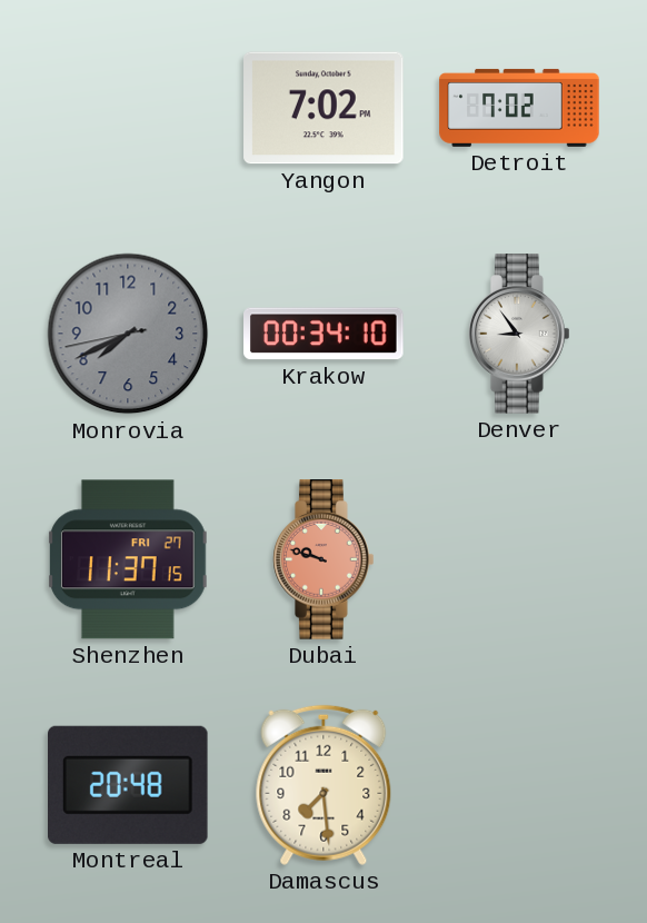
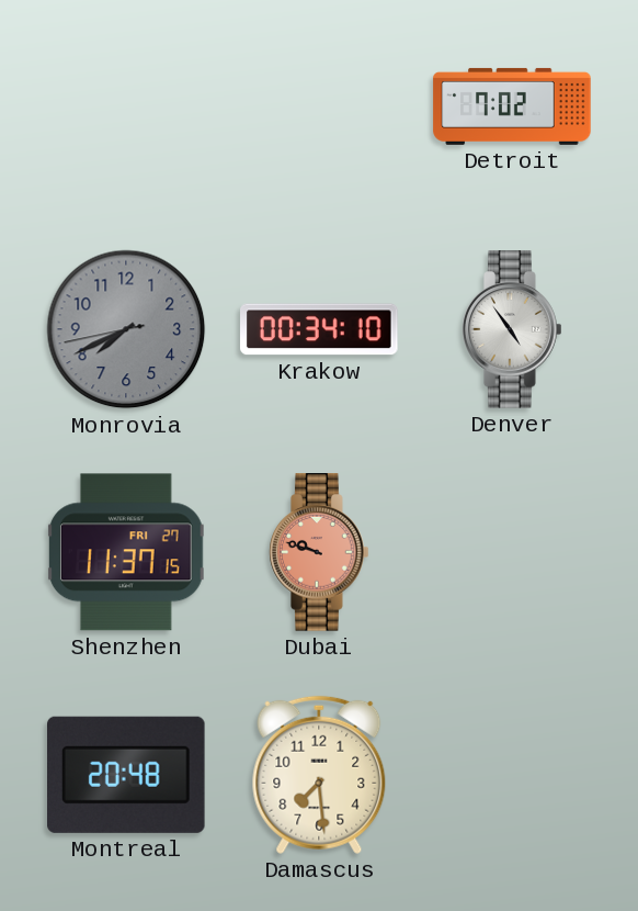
Yangon: 7:02 -> none (323, 108)
Denver: 8:54 -> 4:54 (512, 329)
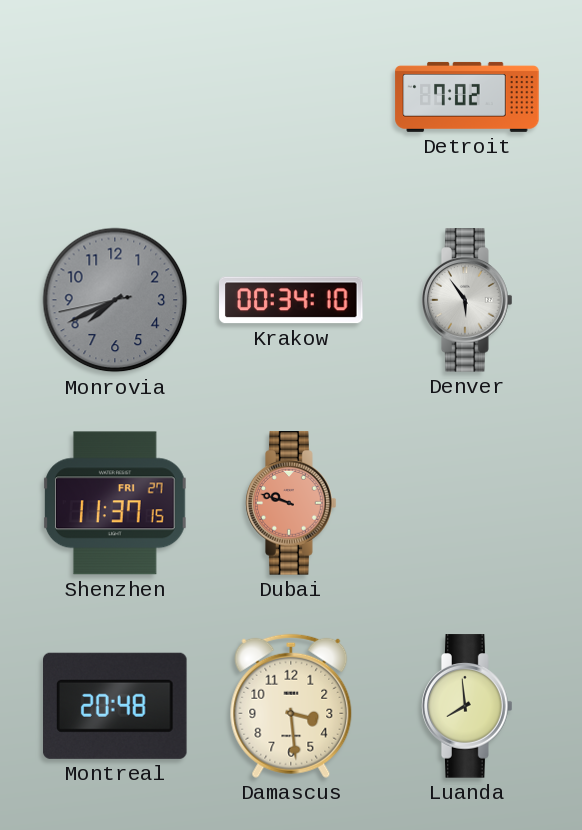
Denver: 4:54 -> 5:54 (467, 300)
Damascus: 7:29 -> 3:29 (291, 706)
Luanda: none -> 7:59 (467, 706)
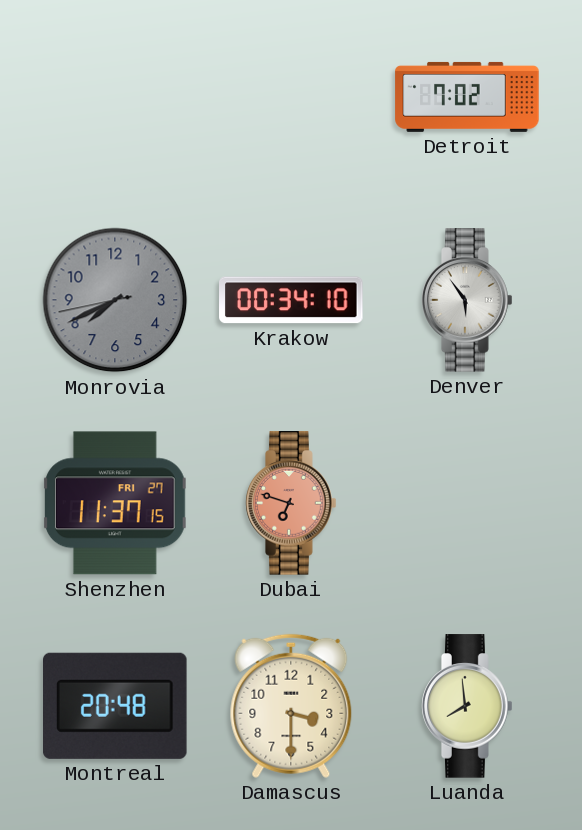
Dubai: 9:48 -> 6:48 (291, 503)
Damascus: 3:29 -> 3:30 (291, 706)
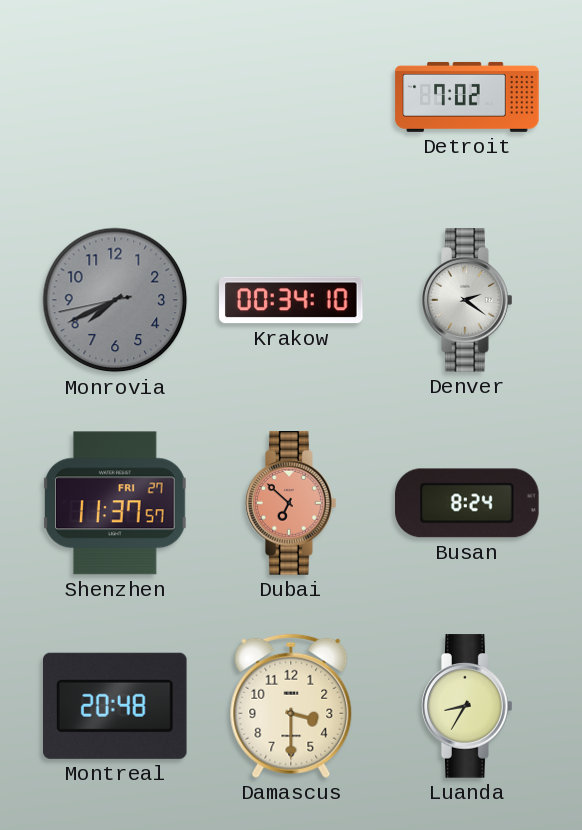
Denver: 5:54 -> 2:21 (467, 300)
Shenzhen: 11:37:15 -> 11:37:57 (115, 503)
Dubai: 6:48 -> 6:52 (291, 503)
Busan: none -> 8:24 (467, 503)
Luanda: 7:59 -> 8:35 (467, 706)
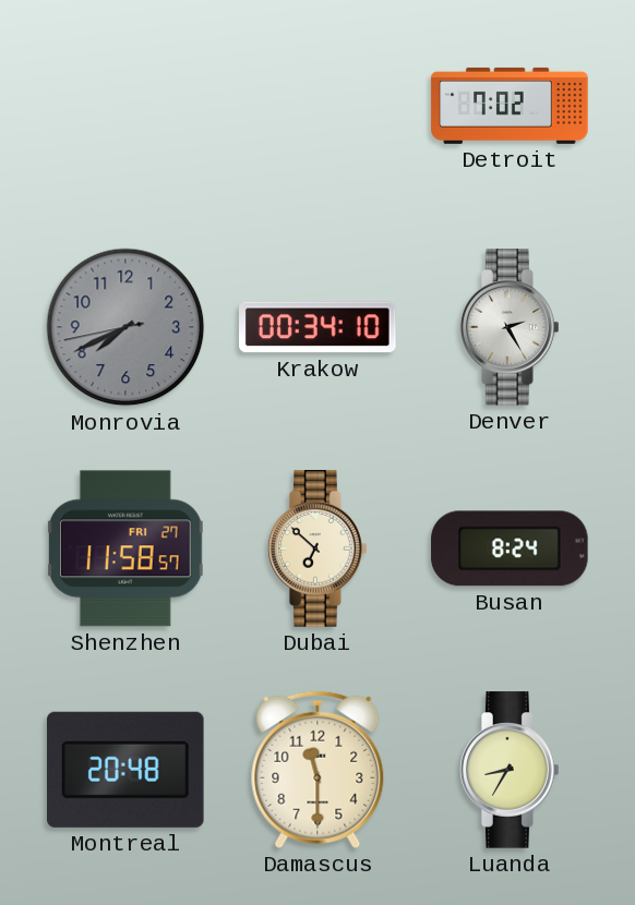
Denver: 2:21 -> 2:25 (510, 327)
Shenzhen: 11:37 -> 11:58 (125, 548)
Dubai dial: salmon -> cream (317, 548)
Damascus: 3:30 -> 11:30 (317, 770)
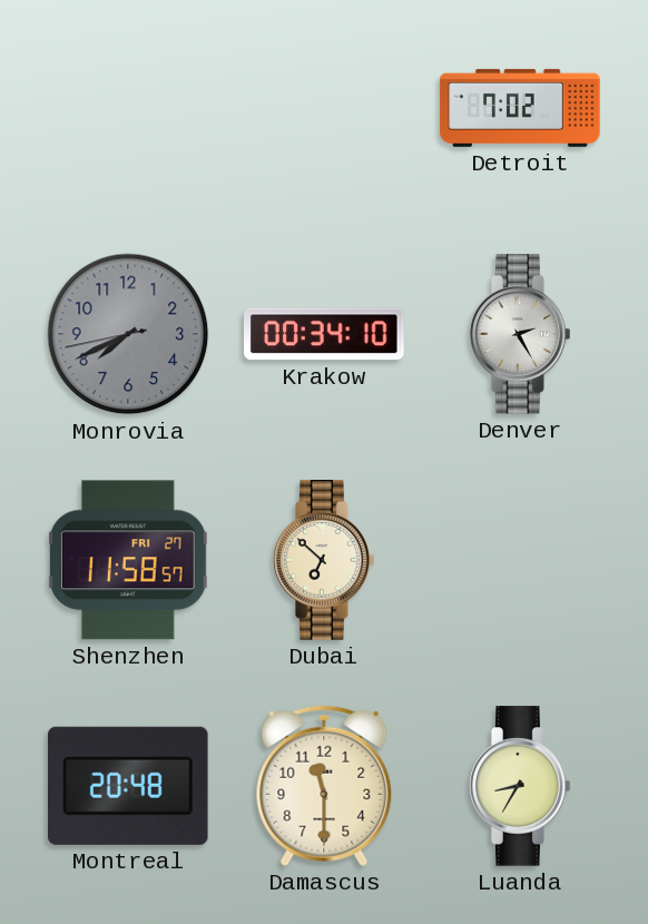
Busan: 8:24 -> none (510, 548)
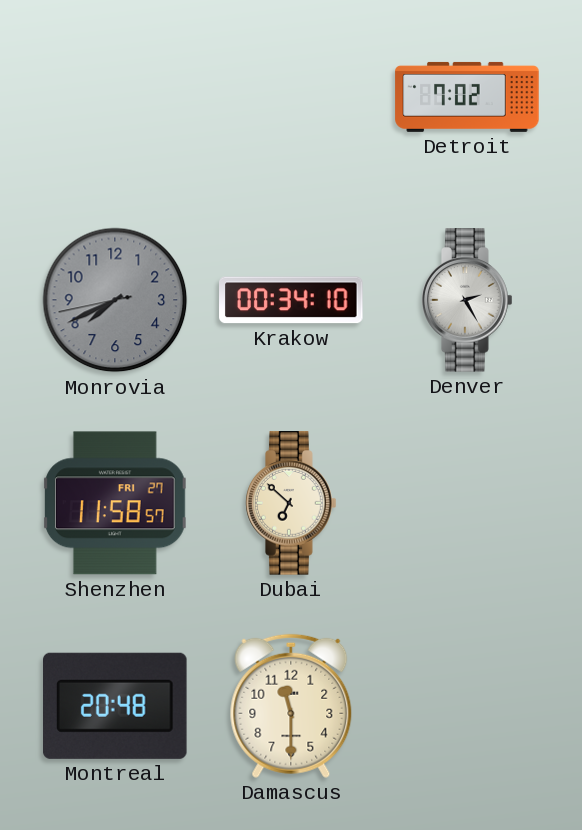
Luanda: 8:35 -> none (520, 786)
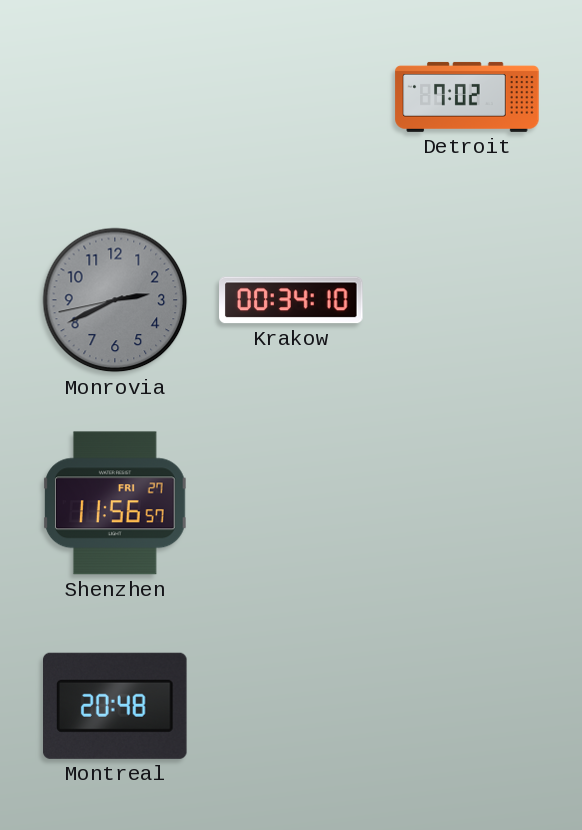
Monrovia: 7:40 -> 2:40 (115, 300)
Denver: 2:25 -> none (467, 300)
Shenzhen: 11:58 -> 11:56 (115, 503)
Dubai: 6:52 -> none (291, 503)
Damascus: 11:30 -> none (291, 706)
